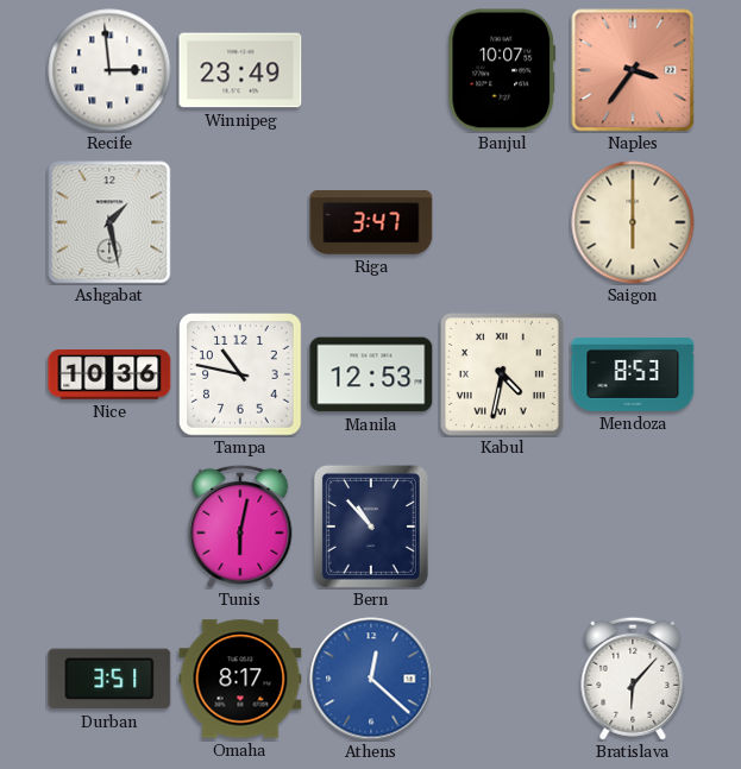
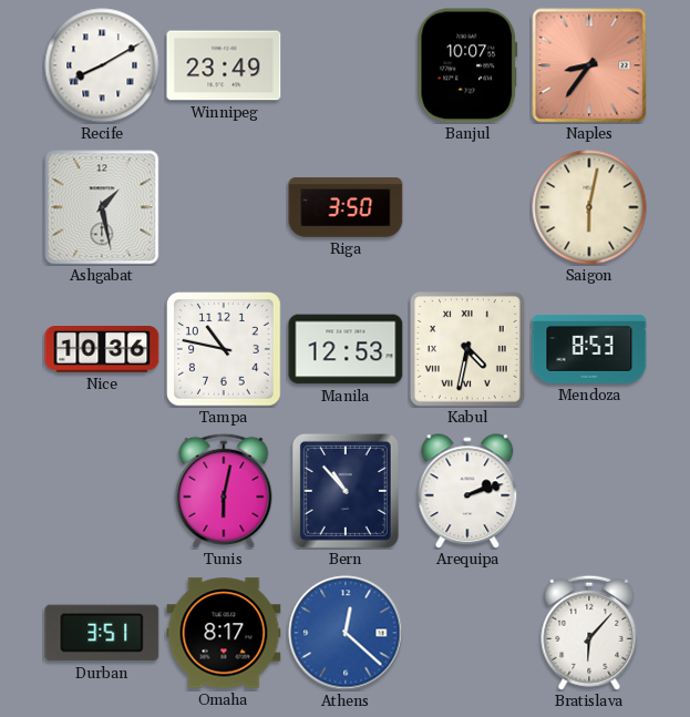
Recife: 2:59 -> 8:10 (102, 65)
Naples: 3:36 -> 8:36 (589, 65)
Riga: 3:47 -> 3:50 (346, 207)
Saigon: 6:00 -> 6:02 (589, 207)
Arequipa: none -> 2:12 (467, 491)
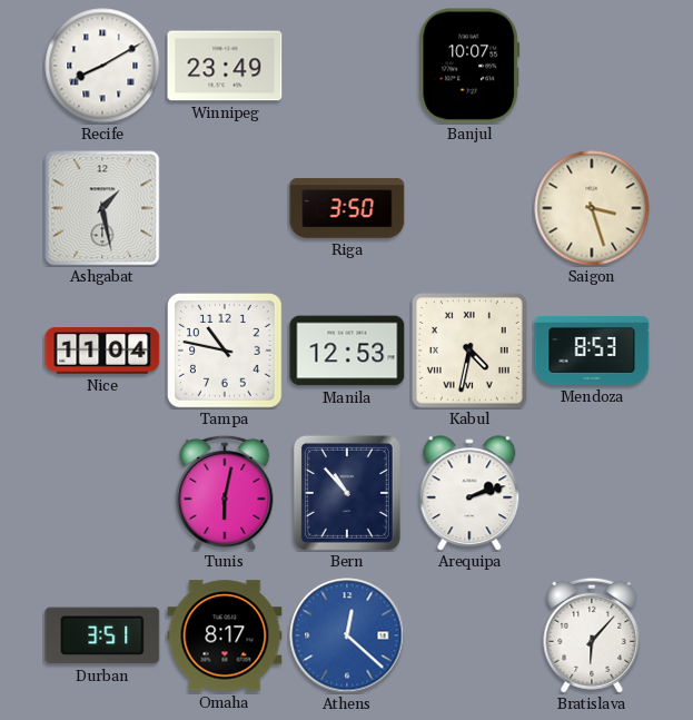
Naples: 8:36 -> none (589, 65)
Saigon: 6:02 -> 3:27 (592, 208)
Nice: 10:36 -> 11:04 (102, 352)
